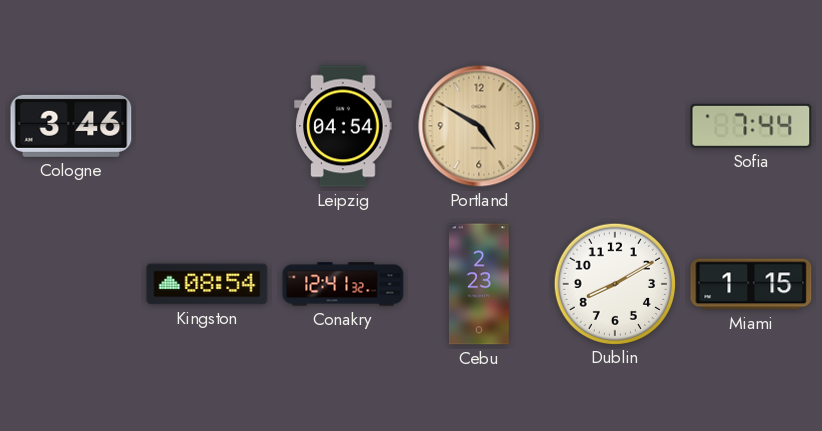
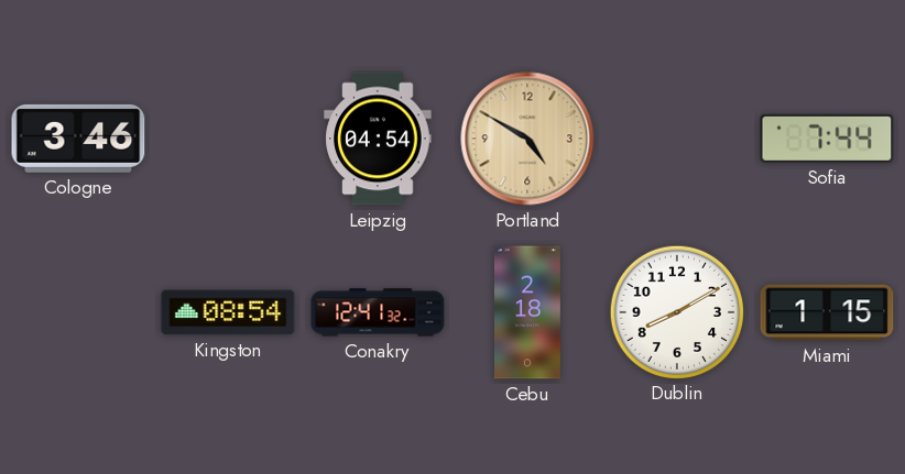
Cebu: 2:23 -> 2:18 (527, 312)
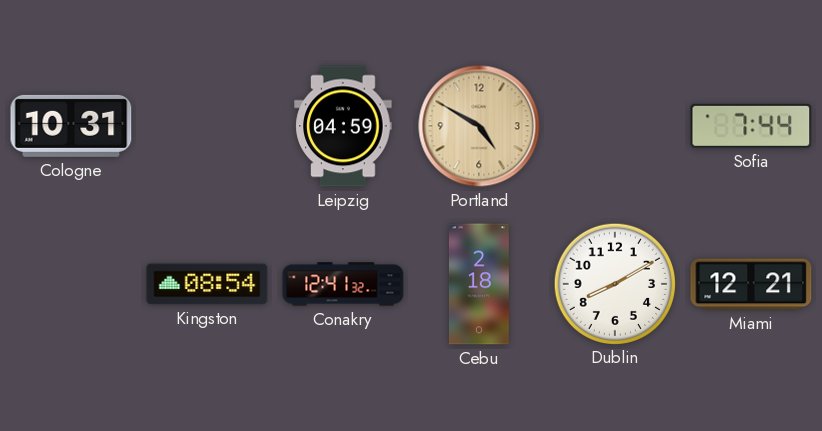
Cologne: 3:46 -> 10:31 (71, 126)
Leipzig: 04:54 -> 04:59 (343, 126)
Miami: 1:15 -> 12:21 (751, 284)
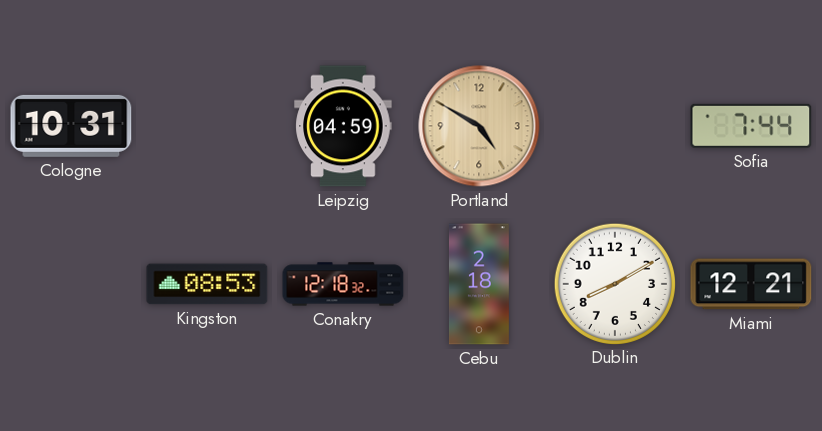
Kingston: 08:54 -> 08:53 (207, 284)
Conakry: 12:41 -> 12:18 (343, 284)
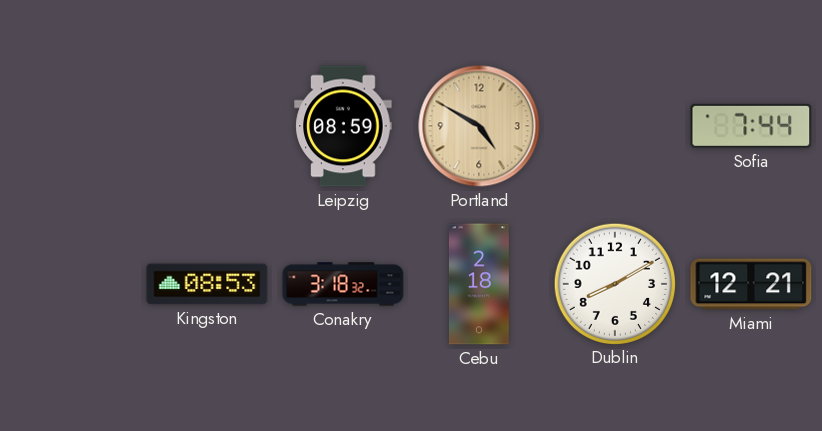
Cologne: 10:31 -> none (71, 126)
Leipzig: 04:59 -> 08:59 (343, 126)
Conakry: 12:18 -> 3:18 (343, 284)
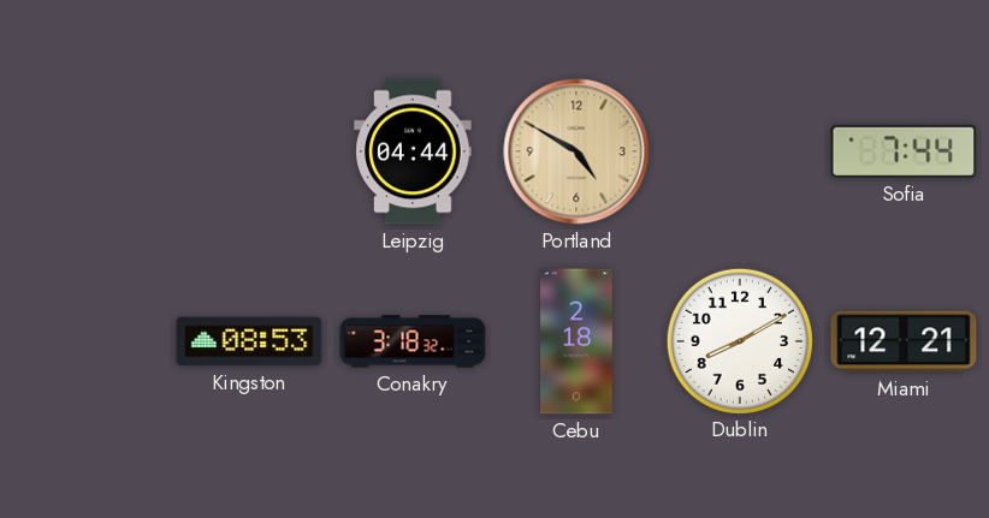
Leipzig: 08:59 -> 04:44 (413, 151)
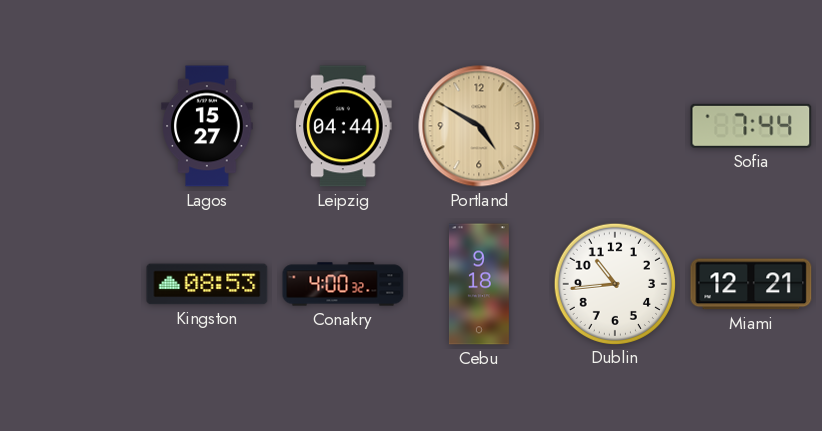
Lagos: none -> 15:27 (207, 126)
Conakry: 3:18 -> 4:00 (343, 284)
Cebu: 2:18 -> 9:18 (479, 284)
Dublin: 8:10 -> 10:44 (614, 283)
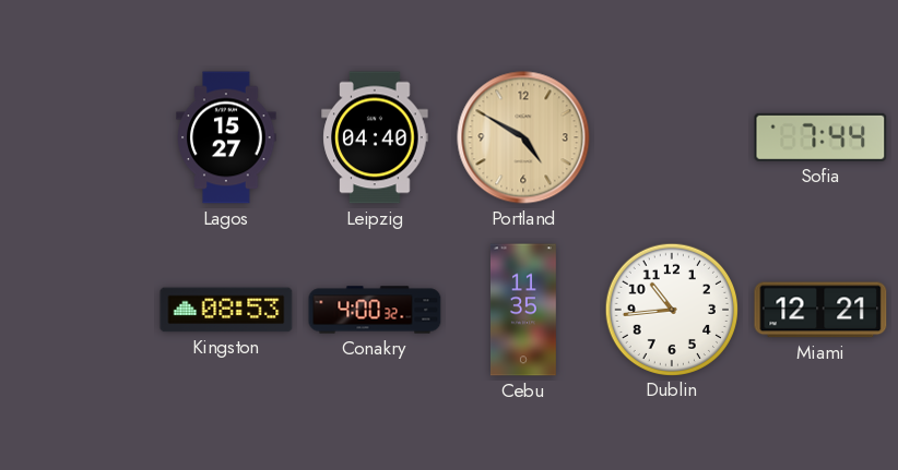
Leipzig: 04:44 -> 04:40 (375, 137)
Cebu: 9:18 -> 11:35 (523, 310)
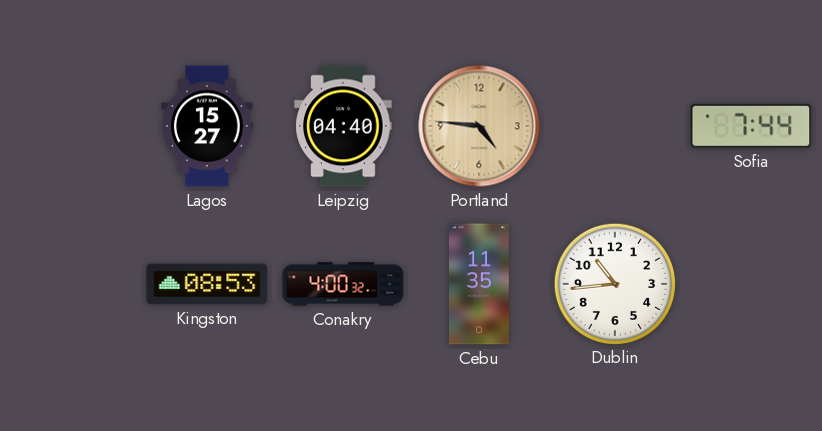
Portland: 4:50 -> 4:46 (479, 126)
Miami: 12:21 -> none (820, 310)
